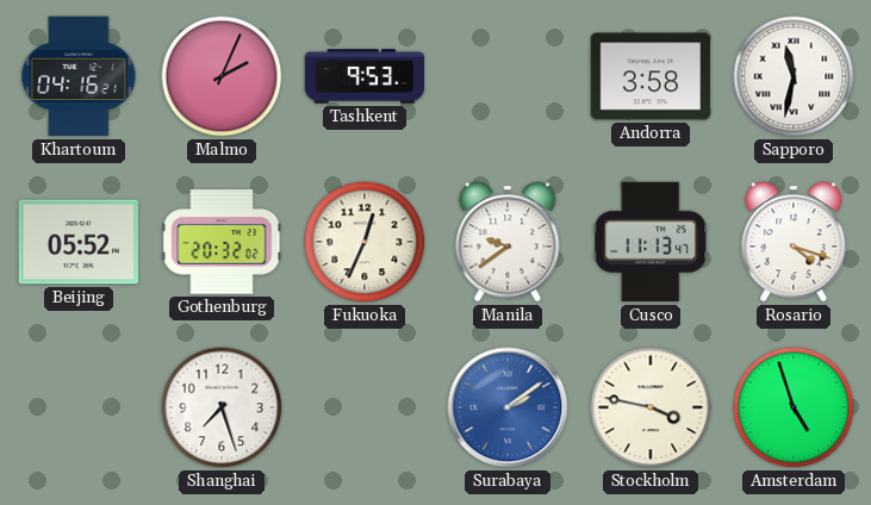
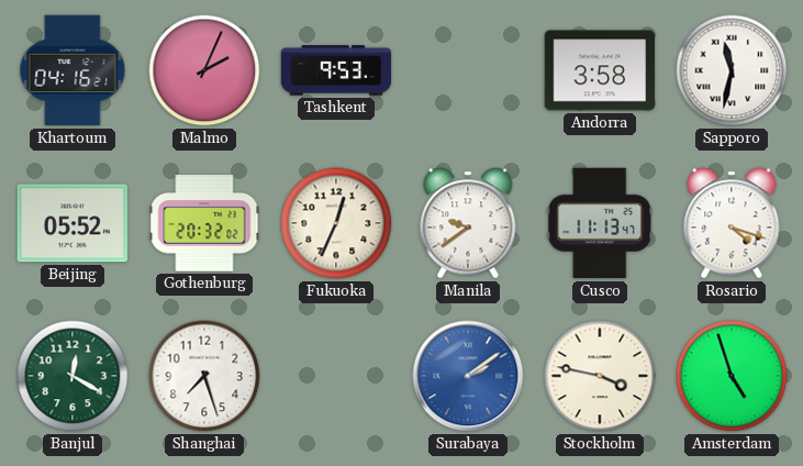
Banjul: none -> 12:20 (73, 376)
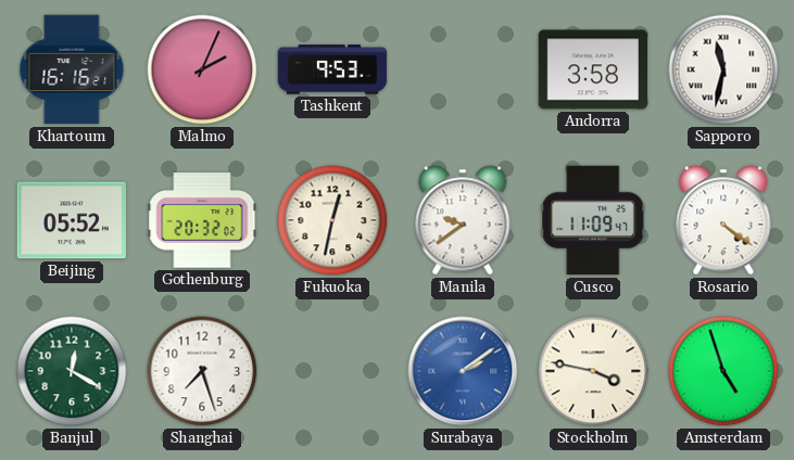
Khartoum: 04:16 -> 16:16 (72, 69)
Fukuoka: 12:34 -> 12:32 (332, 220)
Cusco: 11:13 -> 11:09 (593, 220)
Rosario: 4:18 -> 4:21 (723, 220)
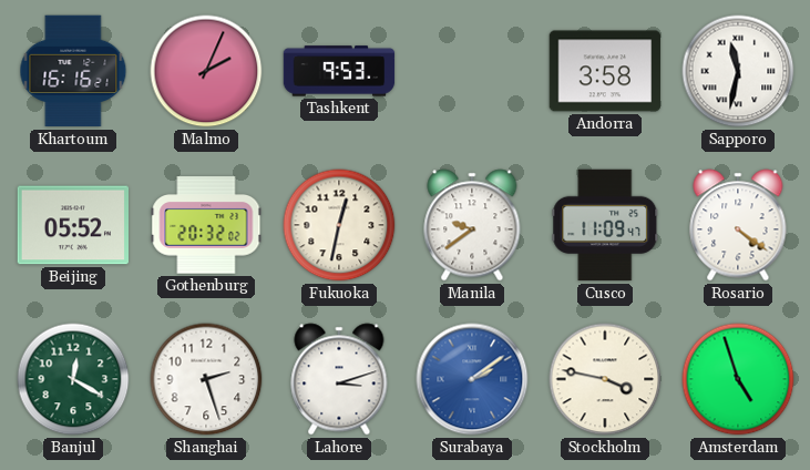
Shanghai: 7:27 -> 2:27 (206, 379)
Lahore: none -> 3:12 (339, 379)
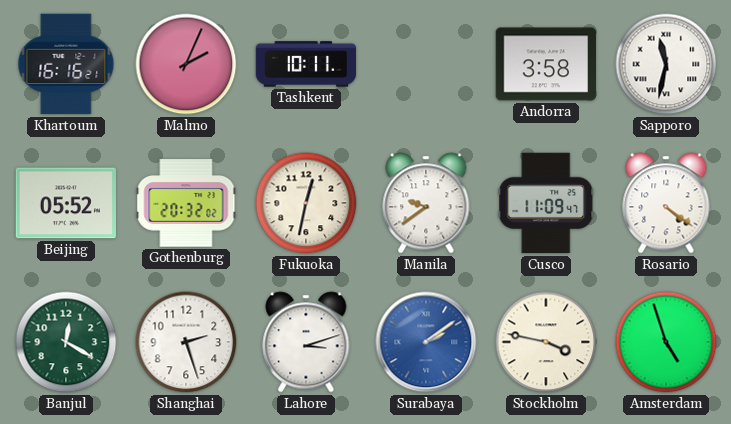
Tashkent: 9:53 -> 10:11 (306, 64)
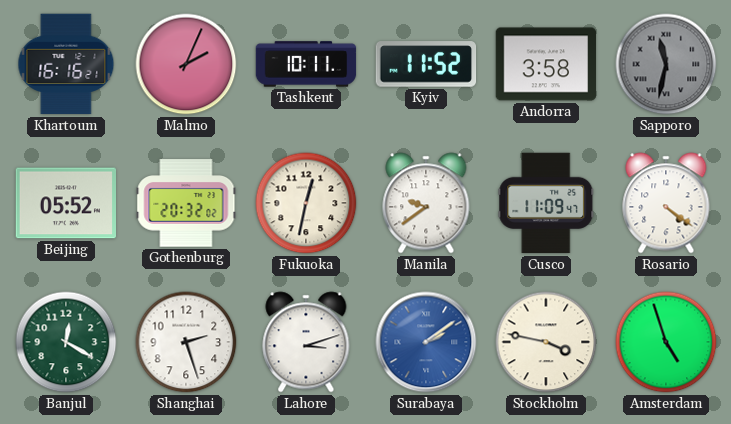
Kyiv: none -> 11:52 (426, 64)
Sapporo dial: white -> grey (666, 64)
